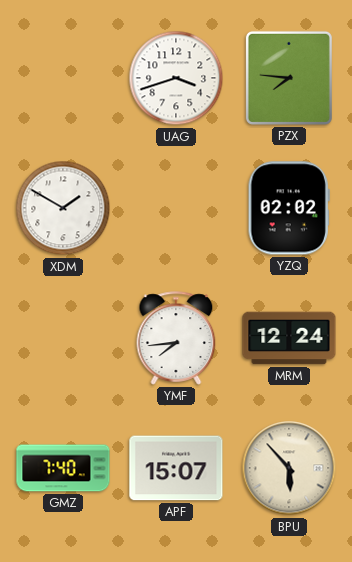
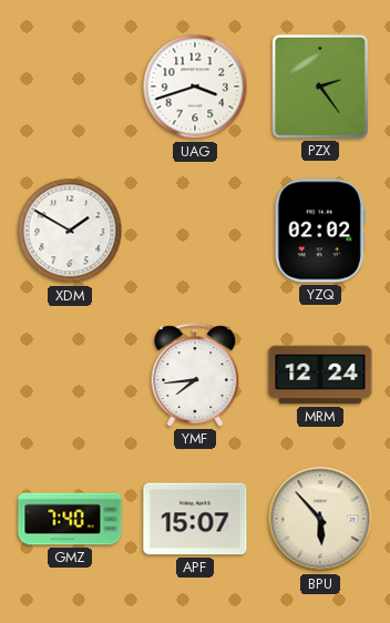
PZX: 7:46 -> 2:24 (320, 86)
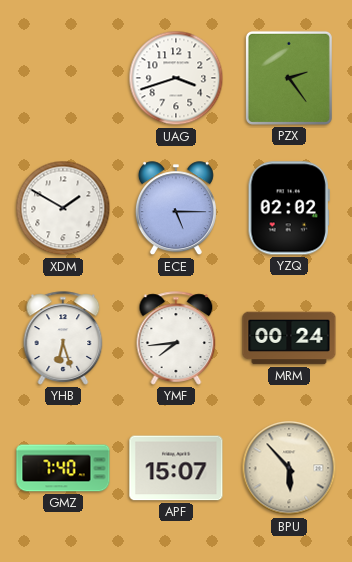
ECE: none -> 5:15 (176, 209)
YHB: none -> 6:27 (63, 338)
MRM: 12:24 -> 00:24 (289, 338)
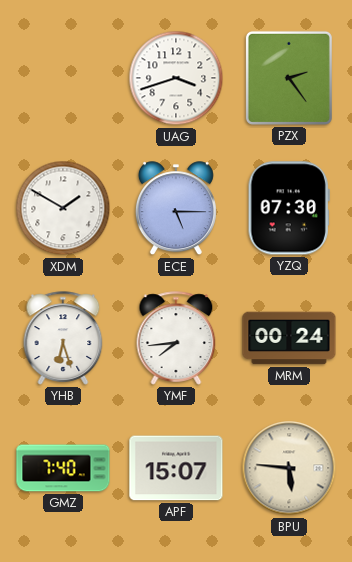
YZQ: 02:02 -> 07:30 (289, 208)
BPU: 5:53 -> 5:46 (289, 468)
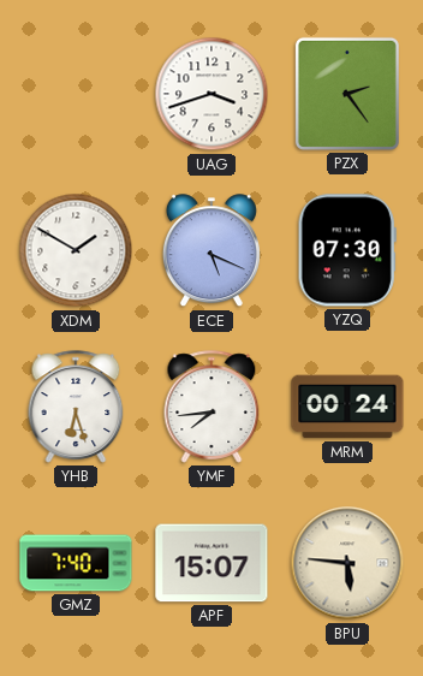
ECE: 5:15 -> 5:19 (211, 251)
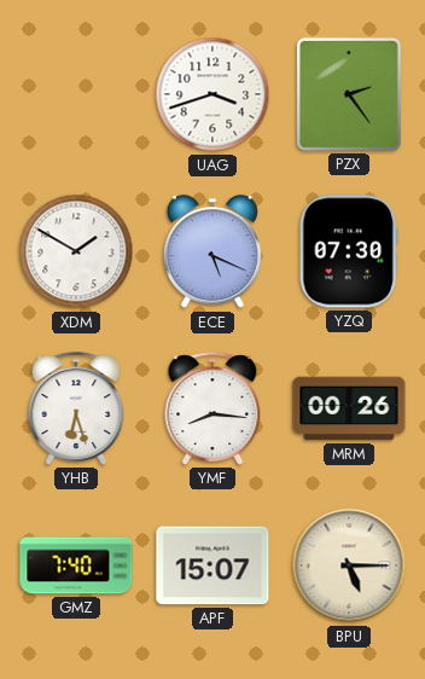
YMF: 7:44 -> 8:16 (212, 408)
MRM: 00:24 -> 00:26 (349, 408)
BPU: 5:46 -> 5:15 (349, 565)
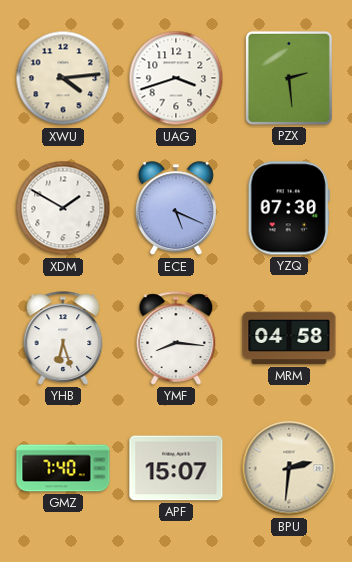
XWU: none -> 4:14 (63, 78)
PZX: 2:24 -> 2:29 (289, 78)
MRM: 00:26 -> 04:58 (289, 338)
BPU: 5:15 -> 2:31 (289, 468)
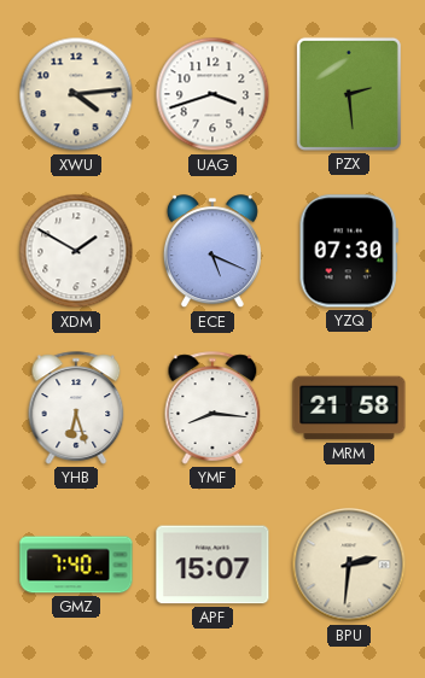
MRM: 04:58 -> 21:58 (349, 408)
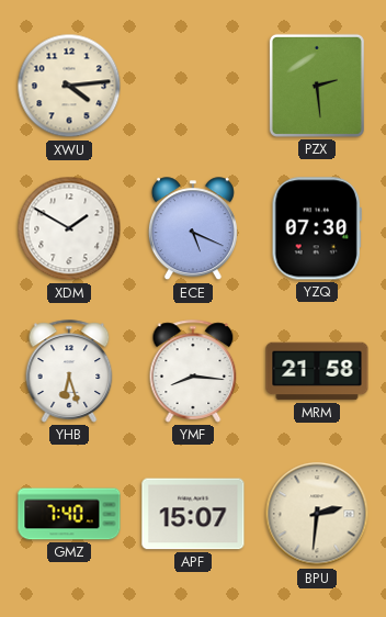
UAG: 3:42 -> none (212, 94)
